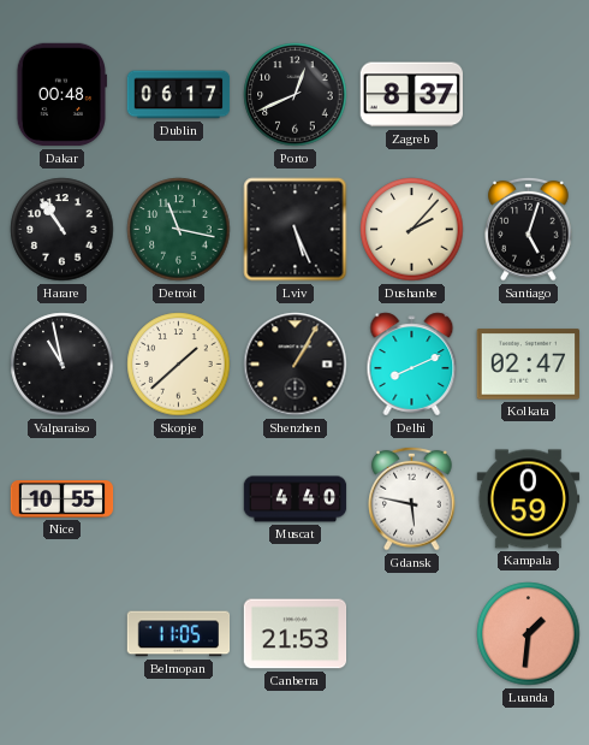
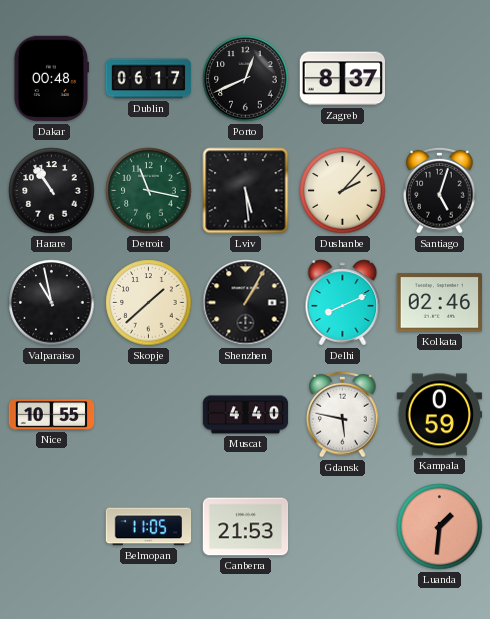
Lviv: 5:26 -> 5:29 (246, 191)
Kolkata: 02:47 -> 02:46 (439, 303)
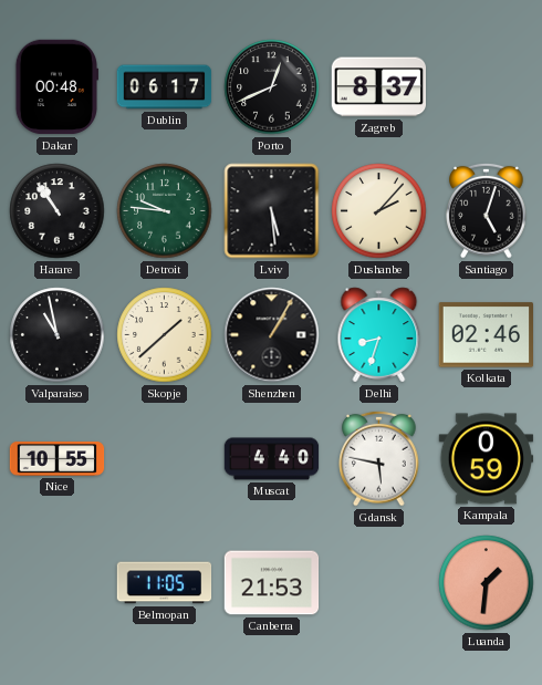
Detroit: 11:17 -> 9:46 (165, 211)
Delhi: 8:11 -> 8:33 (379, 335)
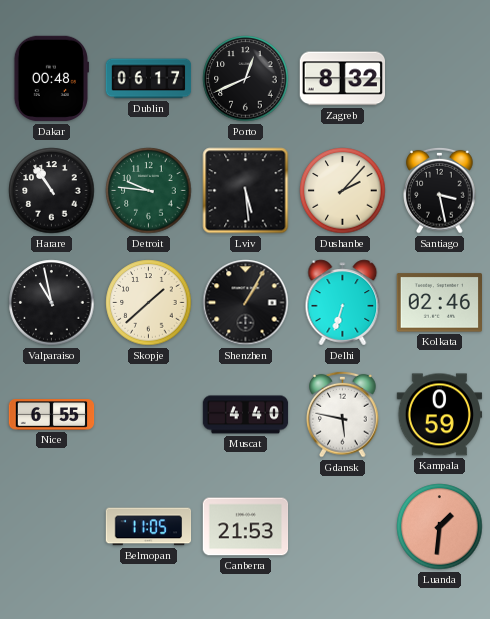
Zagreb: 8:37 -> 8:32 (342, 79)
Santiago: 5:03 -> 3:28 (440, 190)
Delhi: 8:33 -> 6:33 (343, 303)
Nice: 10:55 -> 6:55 (52, 415)
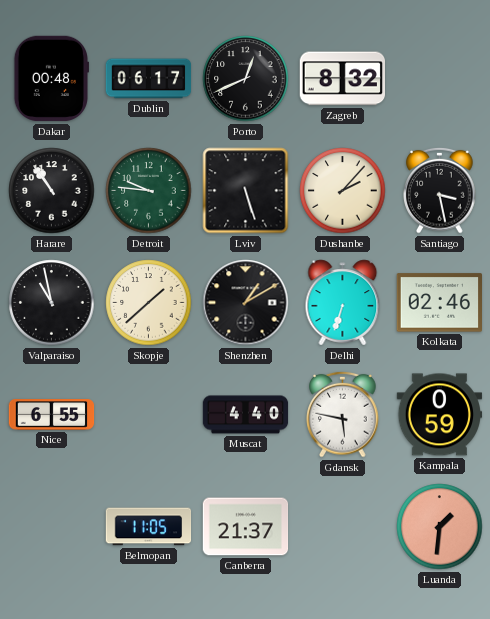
Lviv: 5:29 -> 5:27 (246, 191)
Shenzhen: 1:05 -> 1:10 (246, 303)
Canberra: 21:53 -> 21:37 (246, 527)
